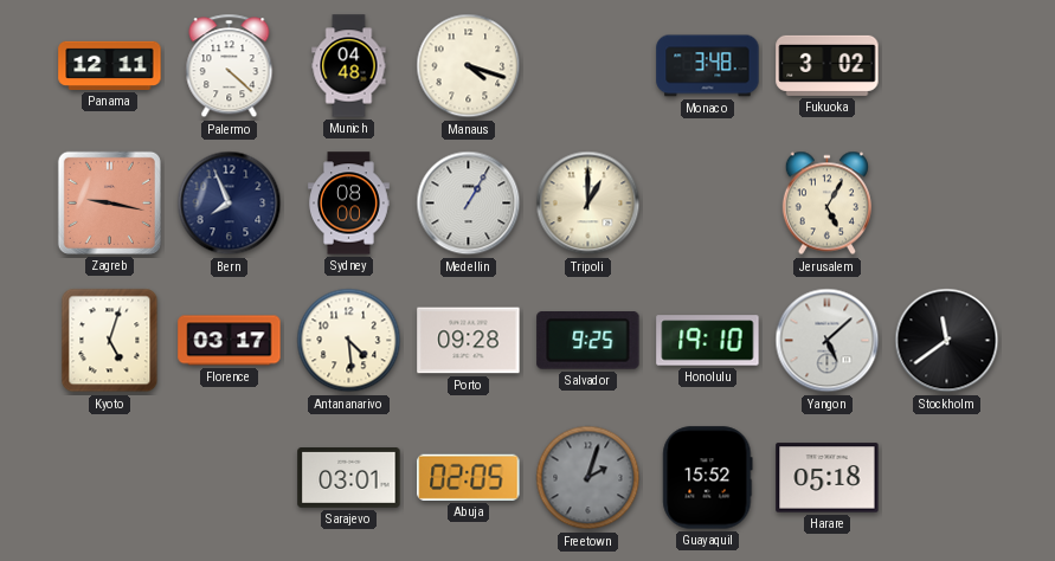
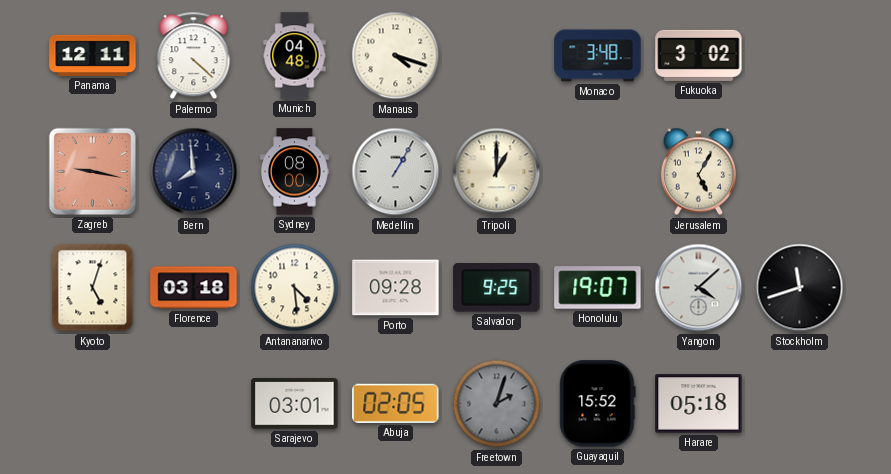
Bern: 7:56 -> 7:59 (194, 172)
Florence: 03:17 -> 03:18 (194, 288)
Honolulu: 19:10 -> 19:07 (598, 288)
Yangon: 5:08 -> 4:08 (699, 288)
Stockholm: 11:39 -> 11:42 (800, 288)
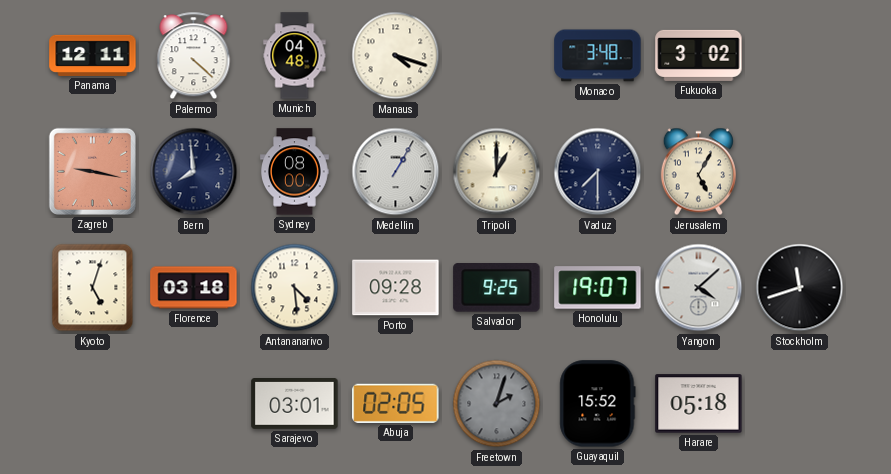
Vaduz: none -> 7:30 (598, 172)
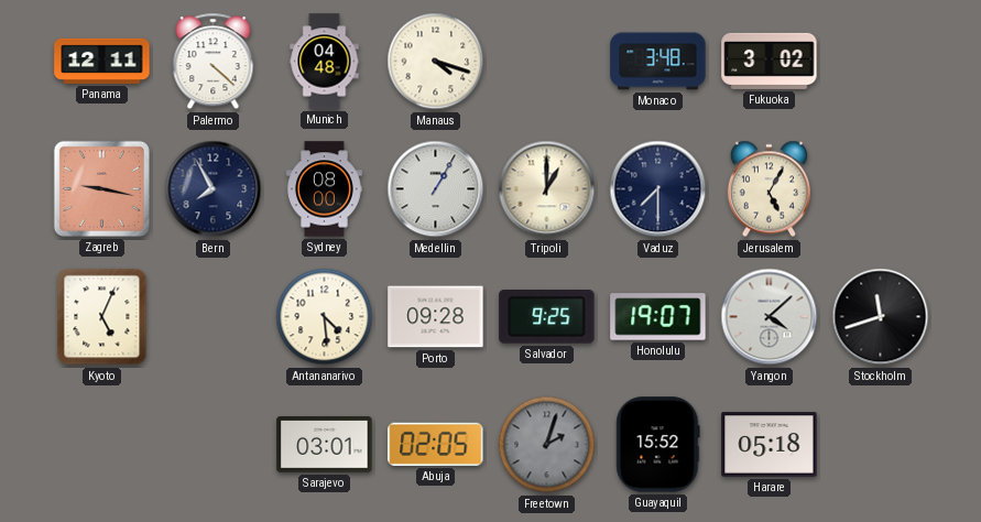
Bern: 7:59 -> 7:55 (214, 189)
Kyoto: 5:03 -> 5:04 (102, 317)
Florence: 03:18 -> none (194, 288)
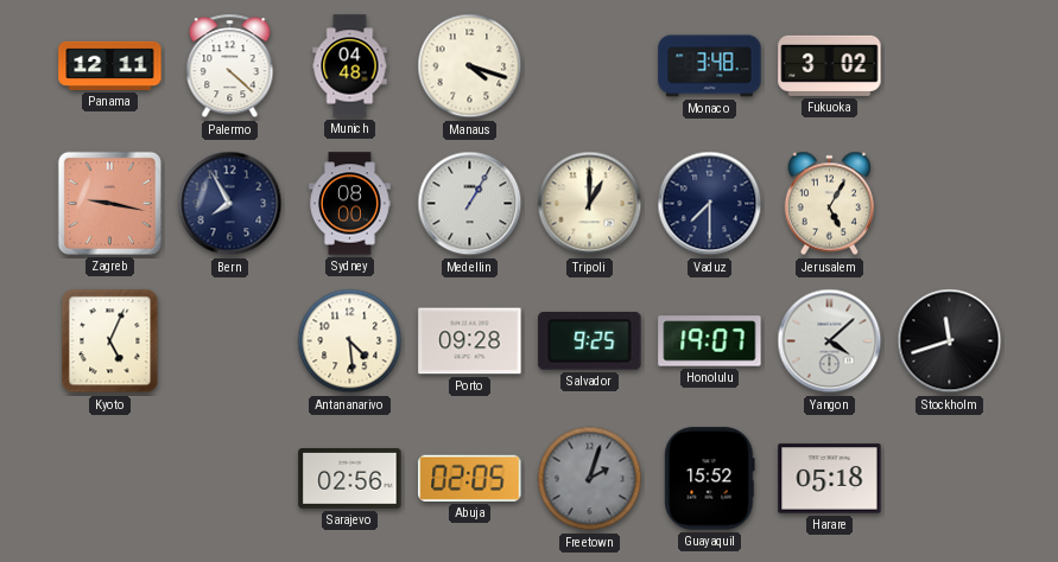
Sarajevo: 03:01 -> 02:56 (350, 479)
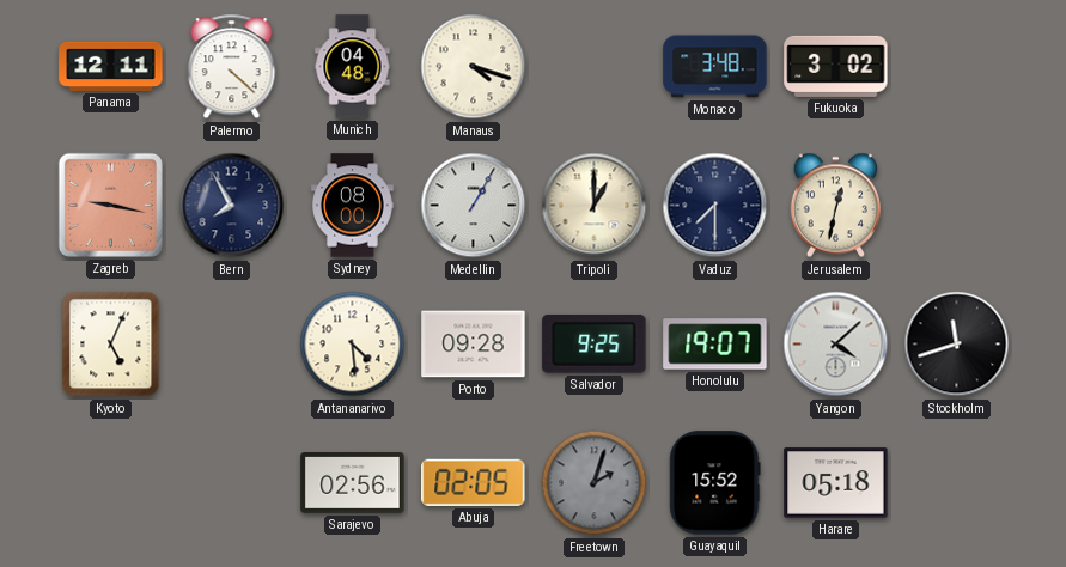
Jerusalem: 5:05 -> 12:32 (835, 206)
